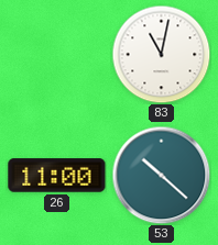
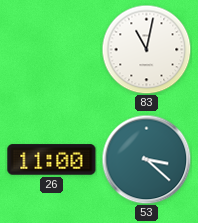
53: 10:22 -> 3:22 (146, 159)
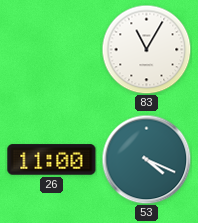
83: 11:02 -> 11:05 (146, 49)
53: 3:22 -> 4:19 (146, 159)
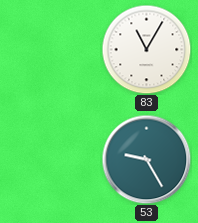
26: 11:00 -> none (52, 160)
53: 4:19 -> 9:25 (146, 159)
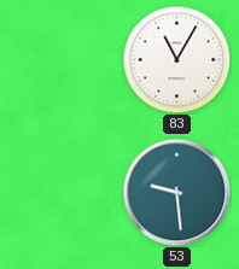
53: 9:25 -> 9:29 (176, 192)
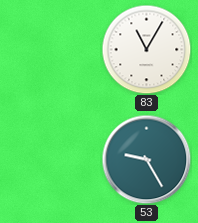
53: 9:29 -> 9:25 (146, 159)
